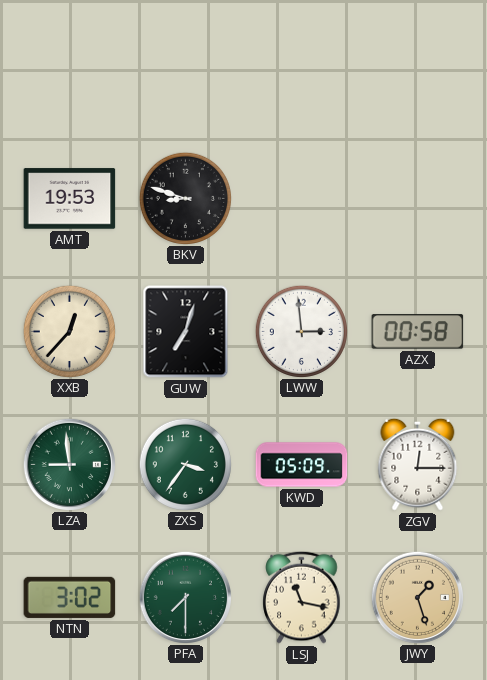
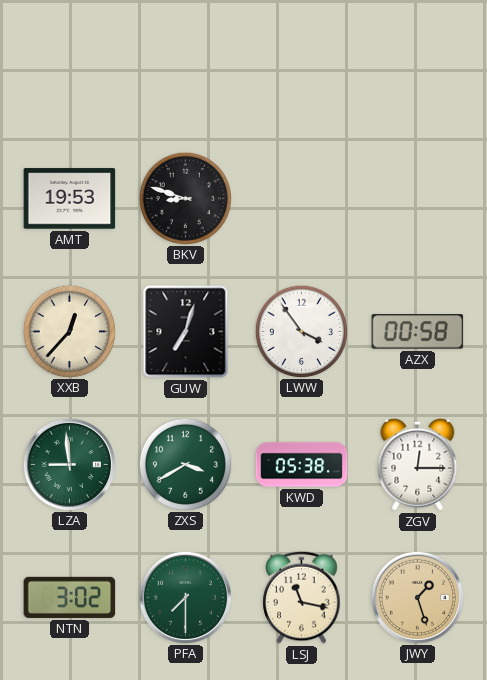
LWW: 2:59 -> 3:54 (301, 331)
ZXS: 3:36 -> 3:40 (185, 464)
KWD: 05:09 -> 05:38 (302, 465)
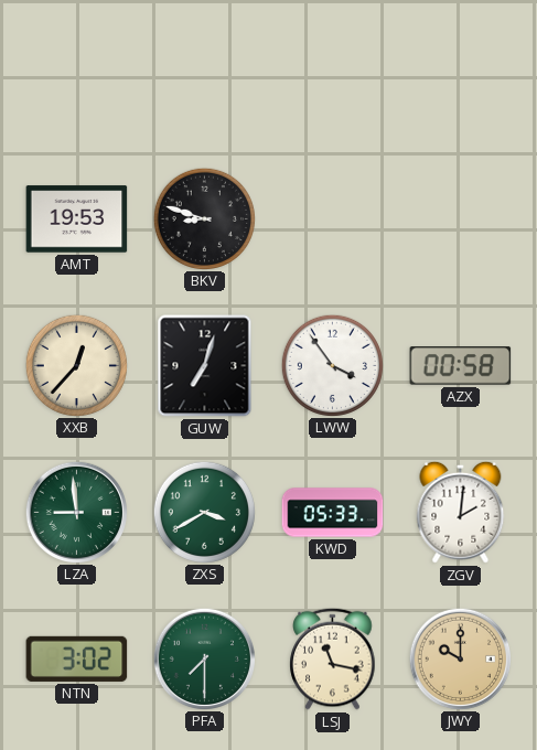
KWD: 05:38 -> 05:33 (333, 513)
ZGV: 12:15 -> 2:01 (461, 512)
JWY: 1:27 -> 10:00 (460, 658)
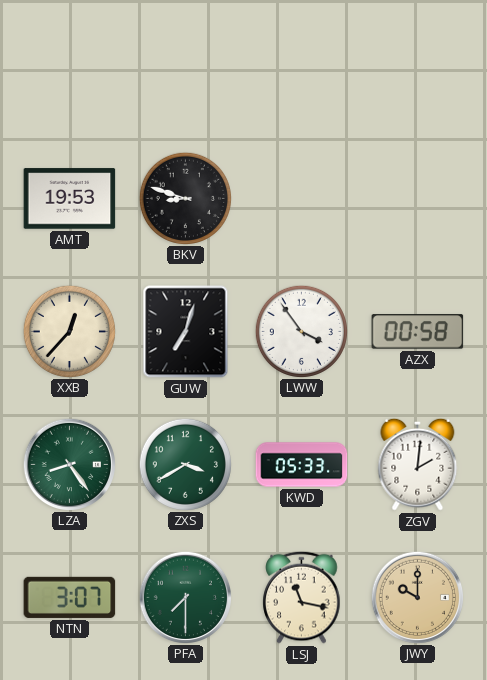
LZA: 8:59 -> 8:24 (69, 464)
NTN: 3:02 -> 3:07 (70, 597)
